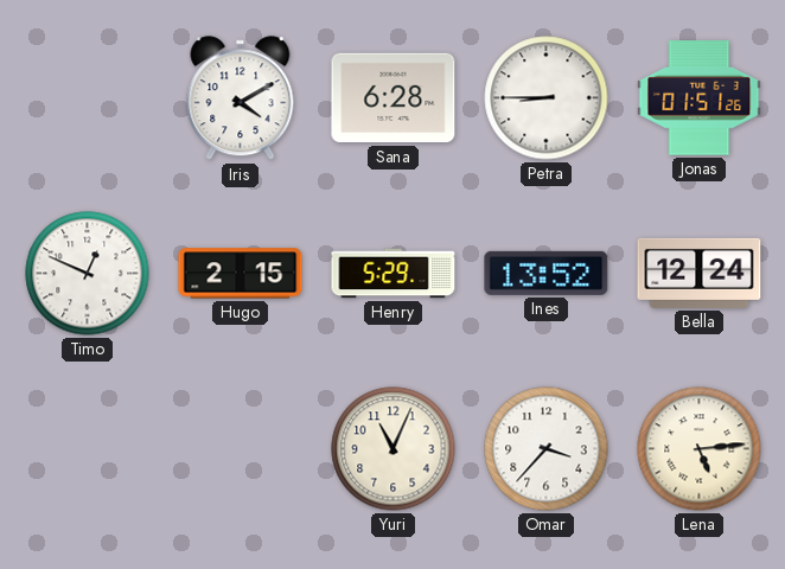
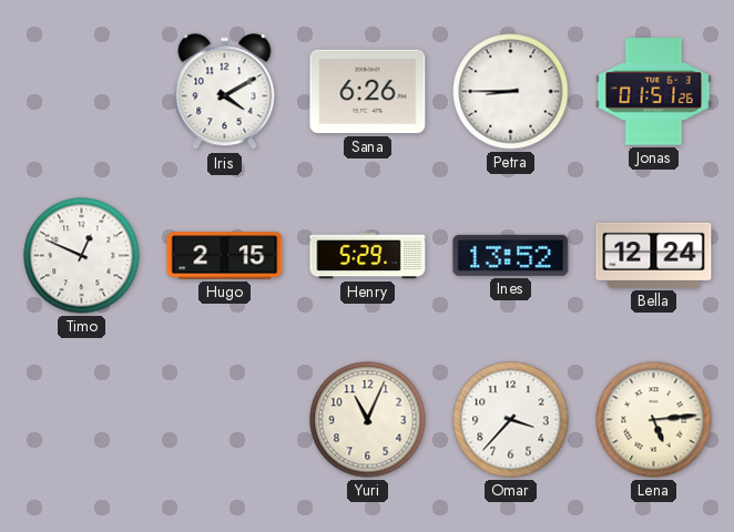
Sana: 6:28 -> 6:26 (368, 92)
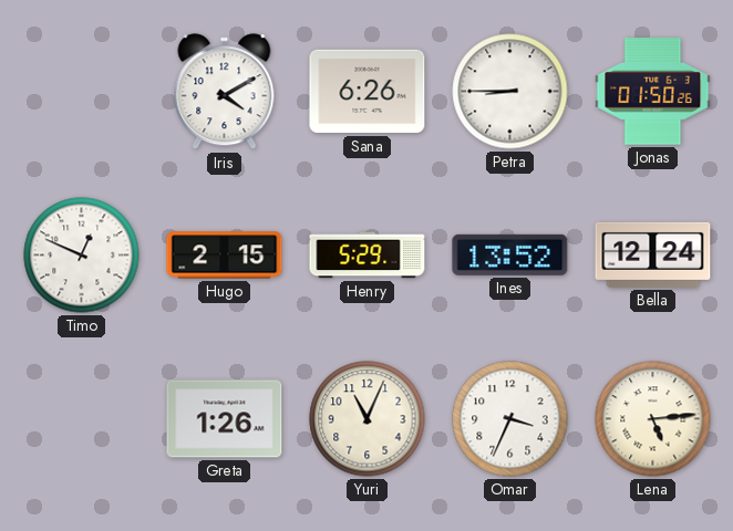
Jonas: 01:51 -> 01:50 (653, 92)
Greta: none -> 1:26 (225, 419)
Omar: 3:37 -> 3:34 (510, 419)
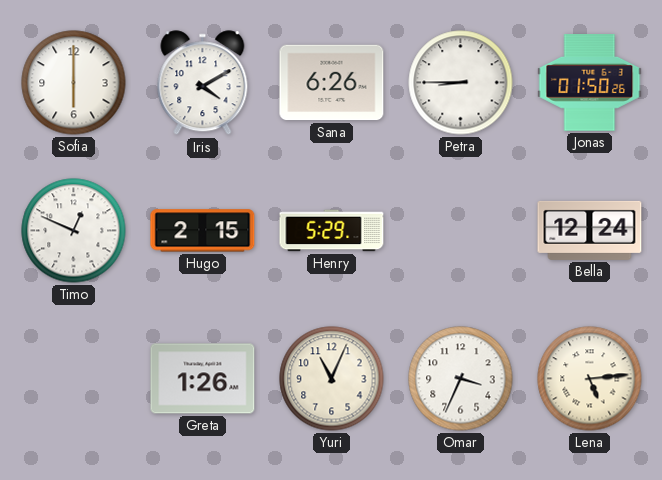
Sofia: none -> 6:00 (74, 83)
Ines: 13:52 -> none (510, 254)
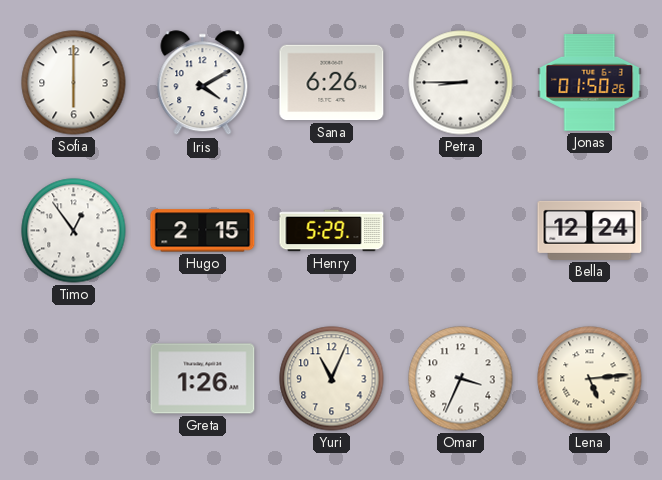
Timo: 12:49 -> 12:54 (74, 231)
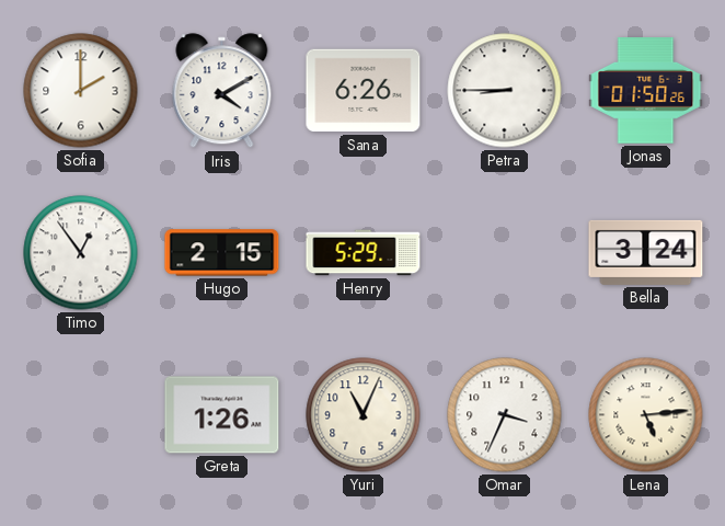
Sofia: 6:00 -> 2:00 (81, 91)
Bella: 12:24 -> 3:24 (646, 252)
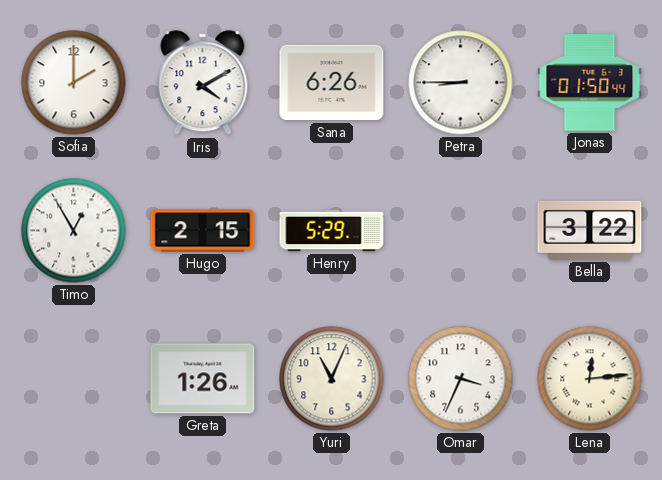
Jonas: 01:50:26 -> 01:50:44 (590, 83)
Timo: 12:54 -> 12:55 (74, 231)
Bella: 3:24 -> 3:22 (590, 230)
Lena: 5:14 -> 12:14 (590, 379)
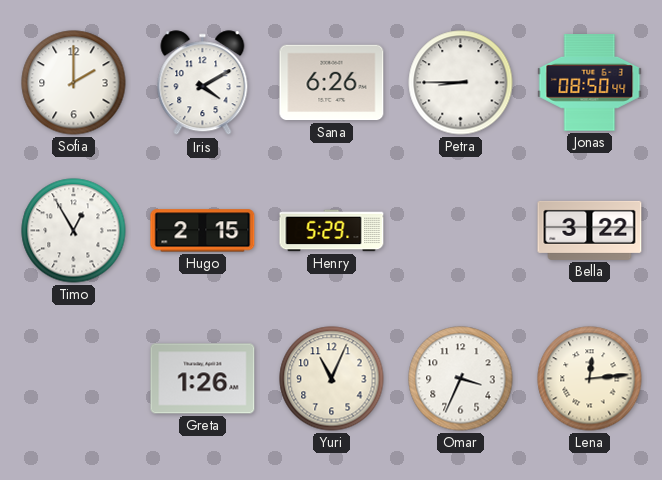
Jonas: 01:50 -> 08:50 (590, 83)
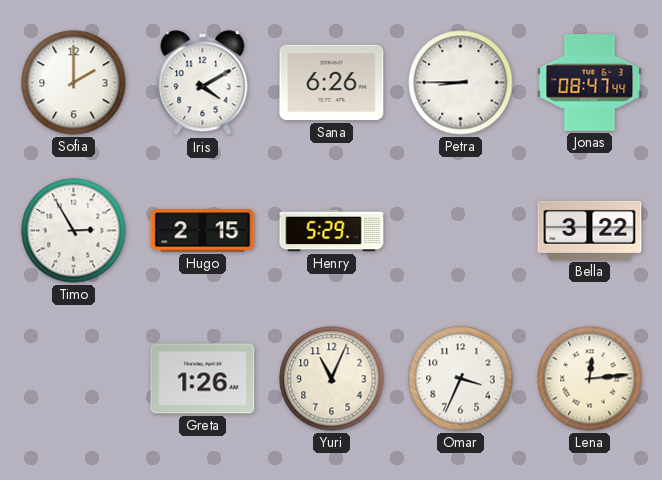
Jonas: 08:50 -> 08:47 (590, 83)
Timo: 12:55 -> 2:55 (74, 231)
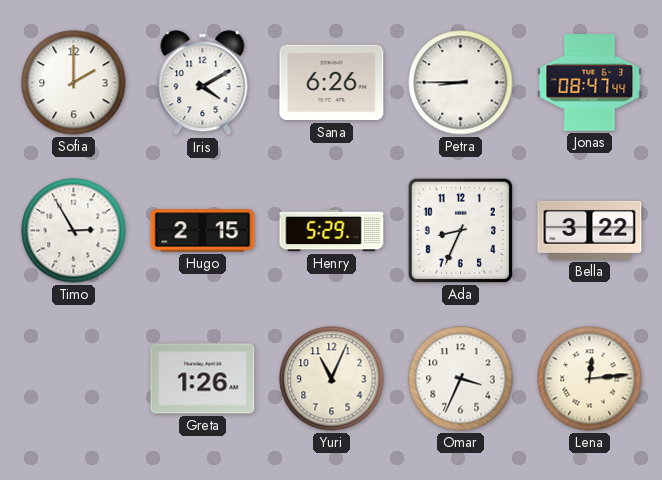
Ada: none -> 8:34 (460, 230)
